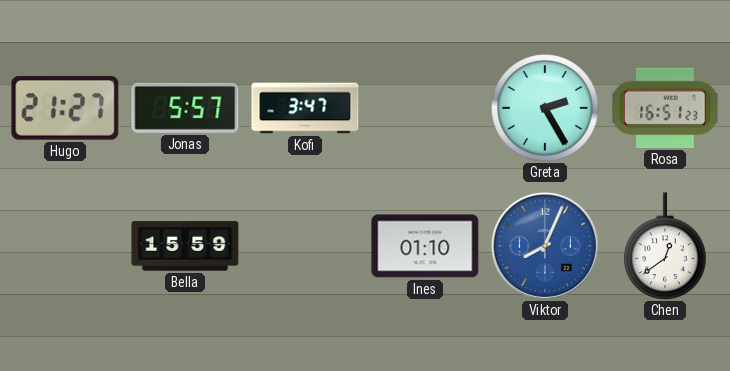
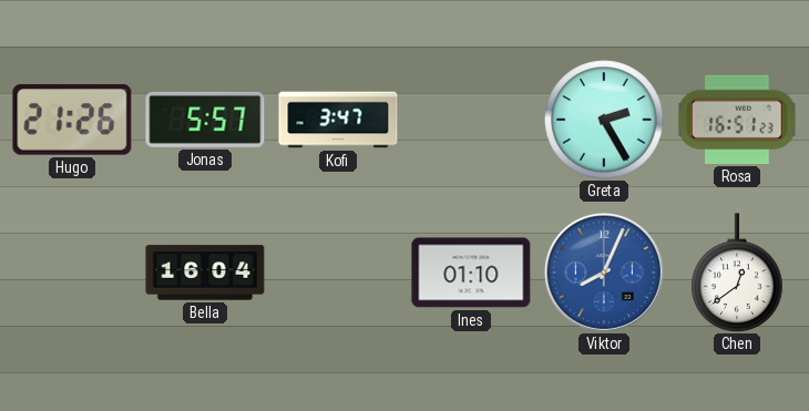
Hugo: 21:27 -> 21:26 (72, 120)
Bella: 15:59 -> 16:04 (205, 273)
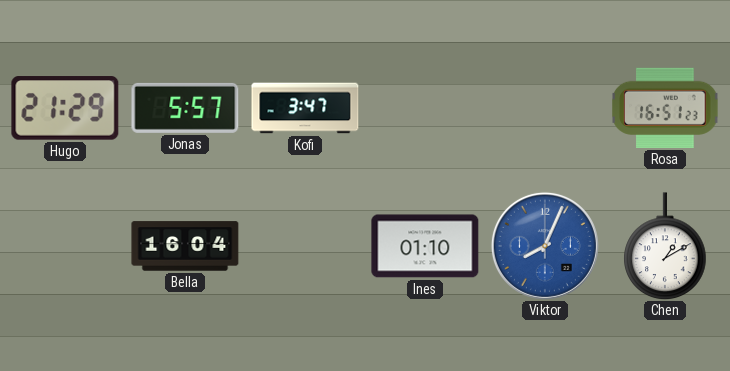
Hugo: 21:26 -> 21:29 (65, 108)
Greta: 2:25 -> none (604, 120)
Chen: 12:39 -> 1:10 (665, 246)
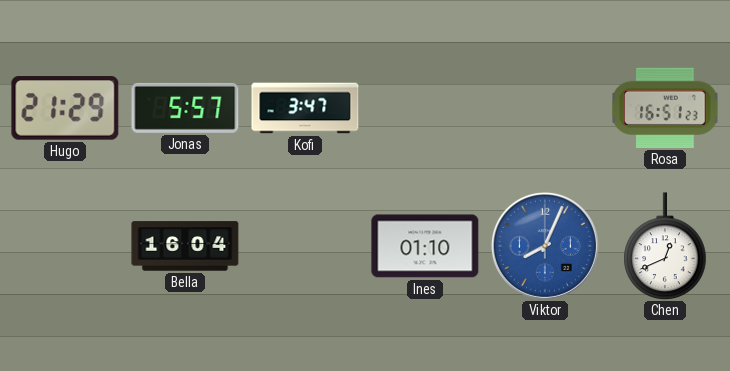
Chen: 1:10 -> 12:41 (665, 246)
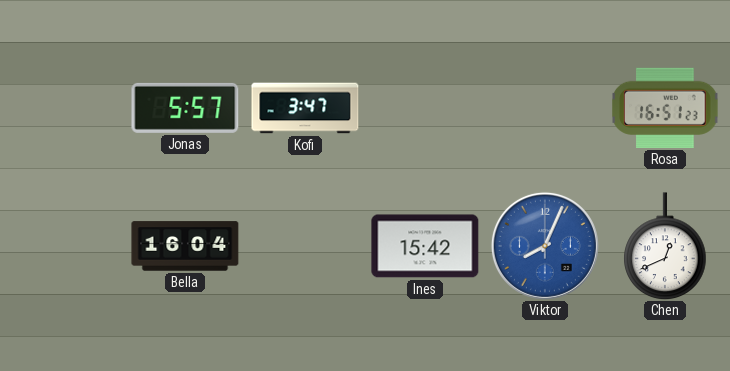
Hugo: 21:29 -> none (65, 108)
Ines: 01:10 -> 15:42 (425, 246)
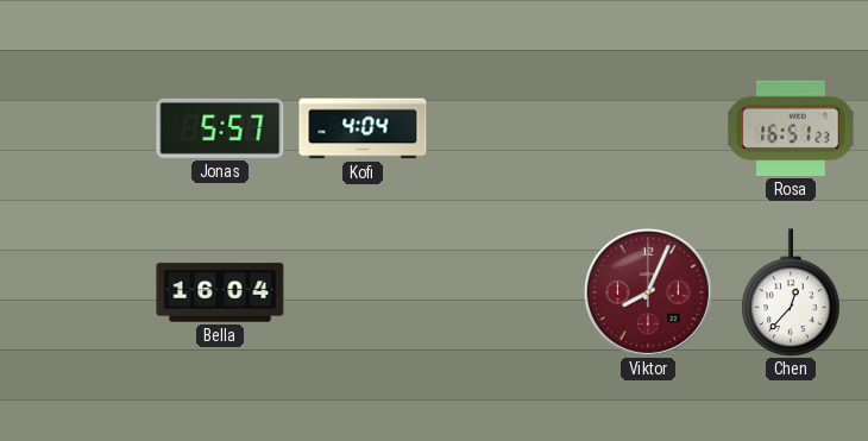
Kofi: 3:47 -> 4:04 (363, 128)
Ines: 15:42 -> none (425, 246)
Viktor dial: blue -> burgundy (648, 292)
Chen: 12:41 -> 12:37 (791, 292)
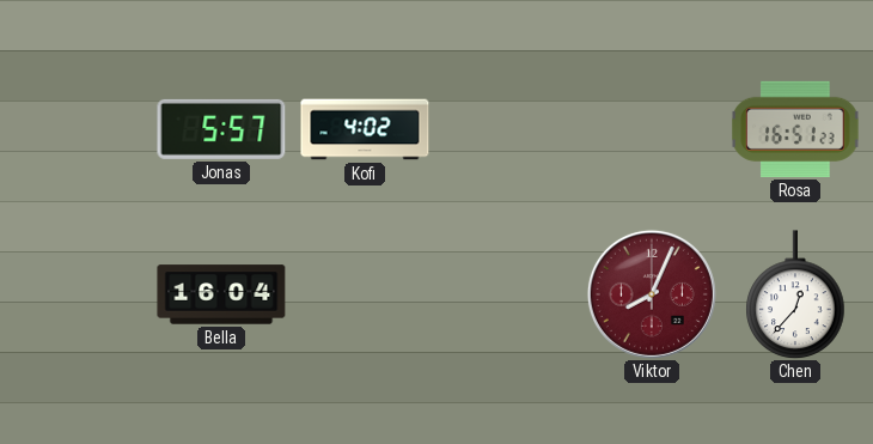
Kofi: 4:04 -> 4:02 (365, 129)
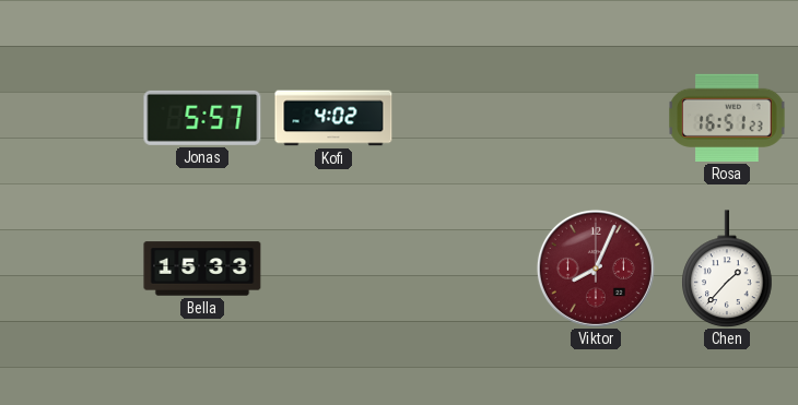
Bella: 16:04 -> 15:33 (202, 269)
Chen: 12:37 -> 1:37 (727, 269)
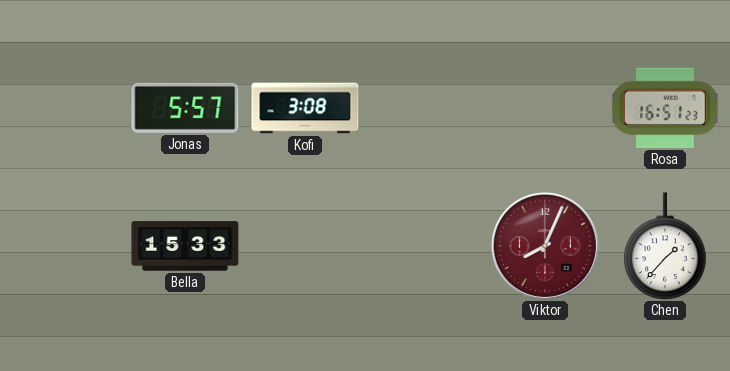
Kofi: 4:02 -> 3:08 (305, 108)
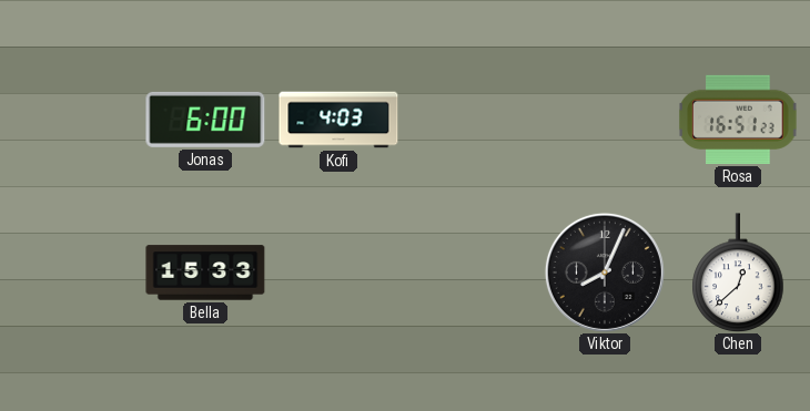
Jonas: 5:57 -> 6:00 (205, 120)
Kofi: 3:08 -> 4:03 (338, 120)
Viktor dial: burgundy -> black (605, 273)
Chen: 1:37 -> 12:38 (738, 273)
